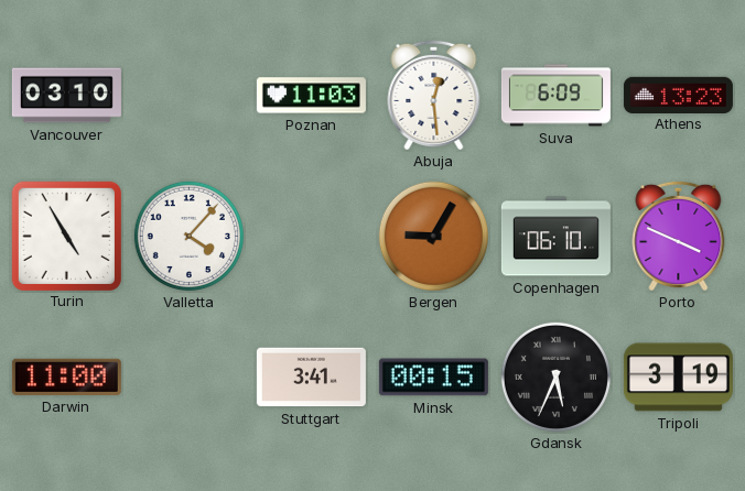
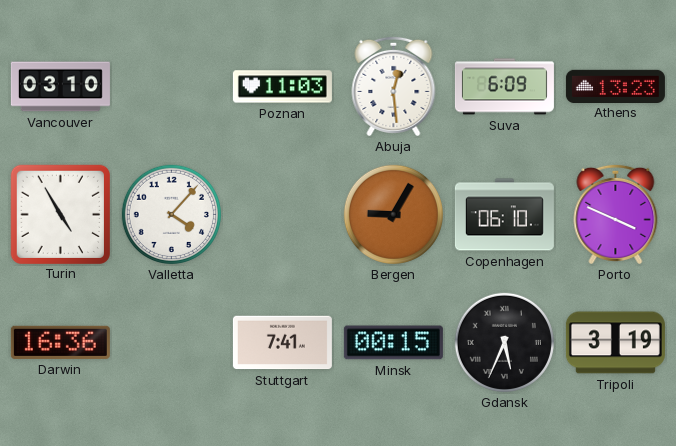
Darwin: 11:00 -> 16:36 (60, 342)
Stuttgart: 3:41 -> 7:41 (282, 343)
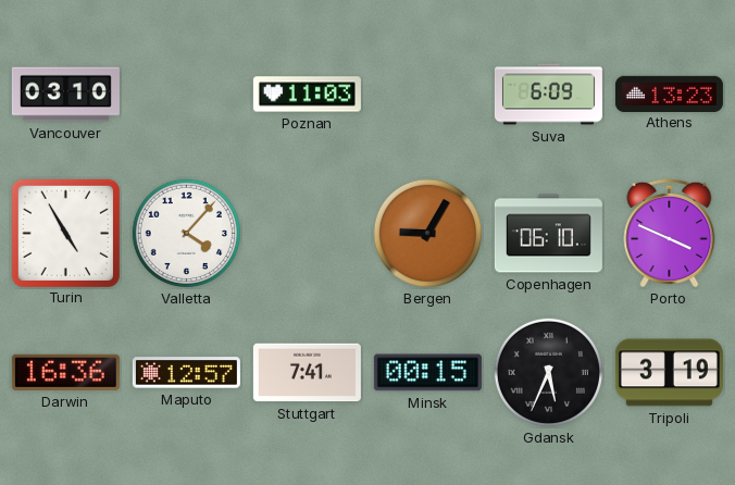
Abuja: 12:29 -> none (394, 86)
Maputo: none -> 12:57 (186, 373)
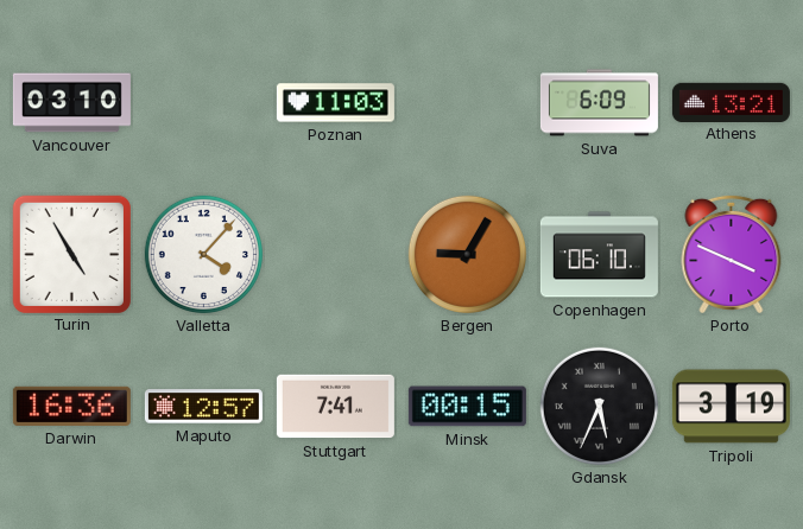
Athens: 13:23 -> 13:21 (731, 102)
